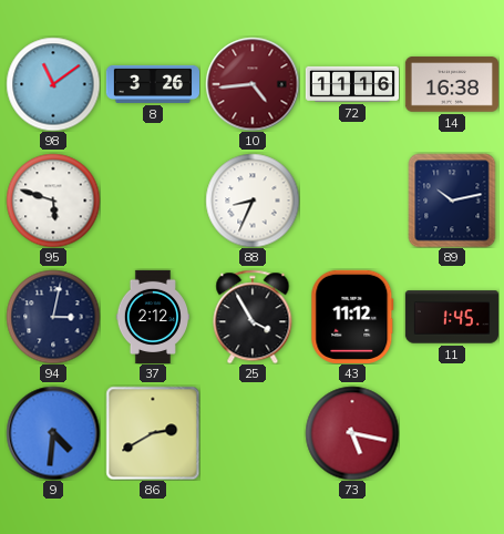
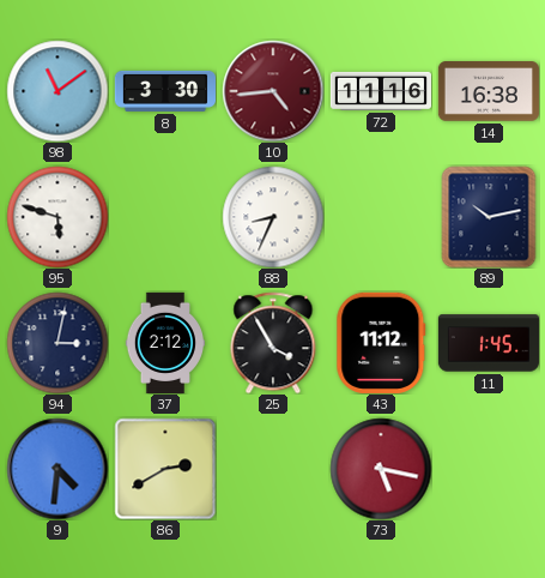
8: 3:26 -> 3:30 (164, 91)
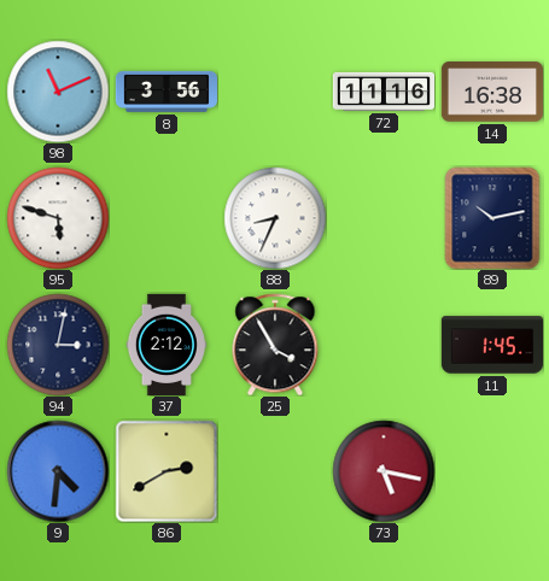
98: 11:09 -> 11:11 (58, 92)
8: 3:30 -> 3:56 (165, 92)
10: 4:44 -> none (273, 91)
43: 11:12 -> none (381, 343)
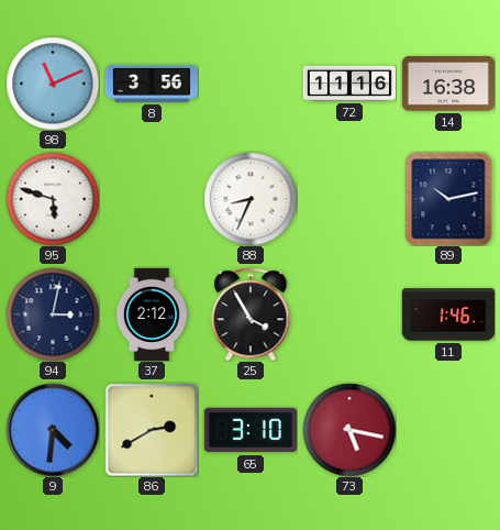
11: 1:45 -> 1:46 (447, 314)
65: none -> 3:10 (251, 430)
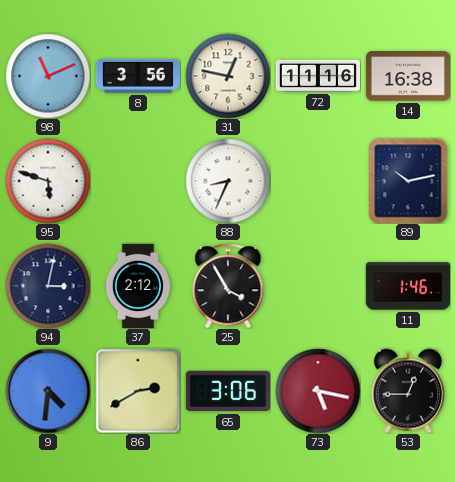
31: none -> 12:47 (228, 76)
65: 3:10 -> 3:06 (228, 391)
53: none -> 12:45 (408, 391)
